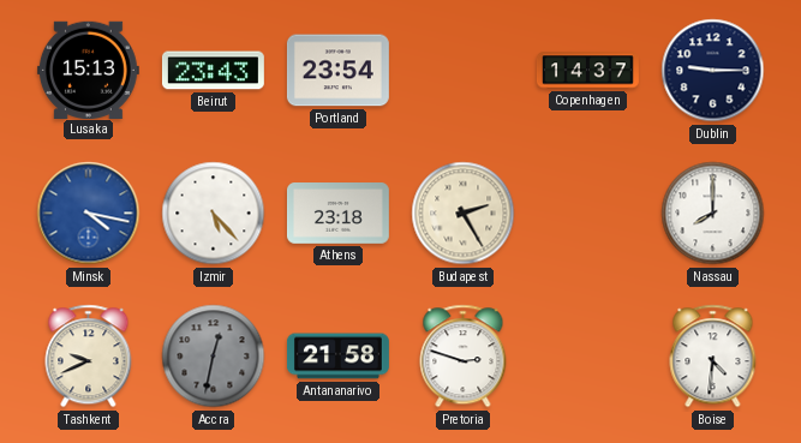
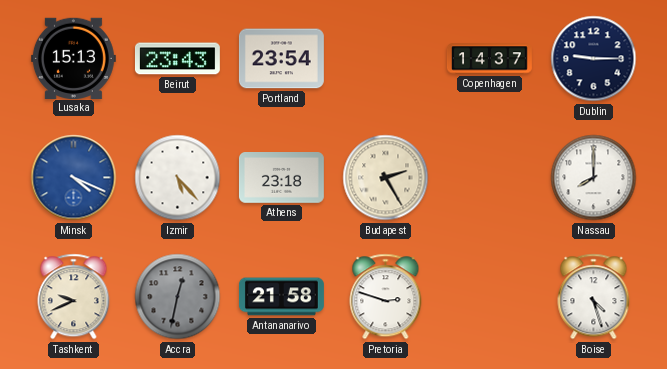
Minsk: 4:17 -> 4:19 (74, 178)
Boise: 4:31 -> 4:27 (594, 297)
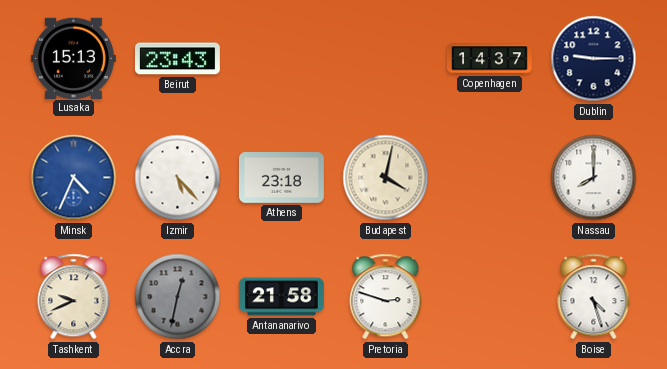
Portland: 23:54 -> none (281, 59)
Minsk: 4:19 -> 4:34 (74, 178)
Budapest: 2:25 -> 4:02 (386, 178)
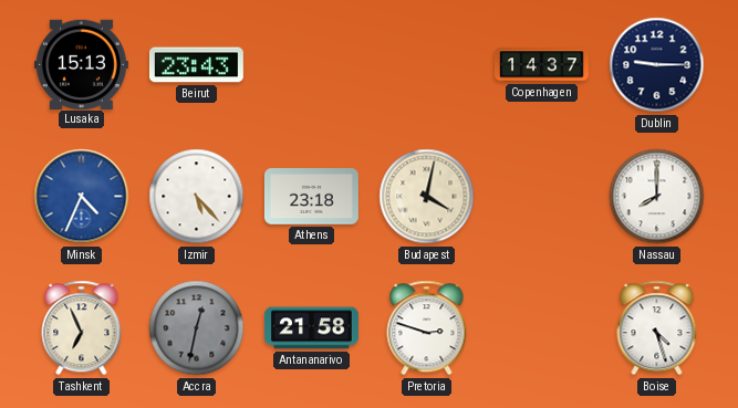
Tashkent: 9:41 -> 6:56 (82, 328)
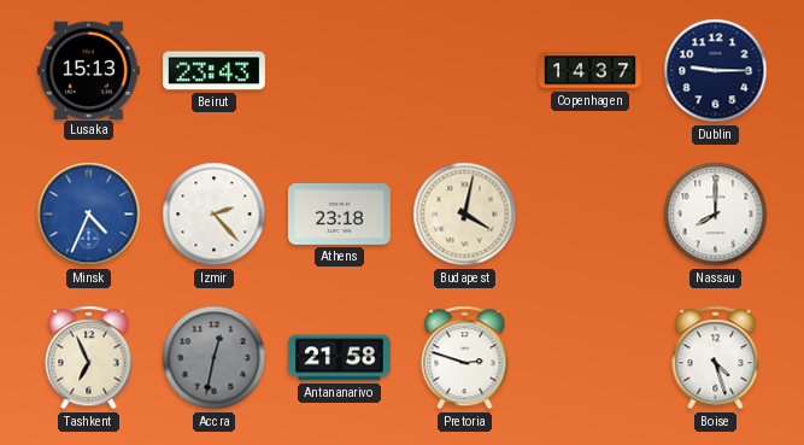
Izmir: 5:23 -> 2:23 (215, 215)
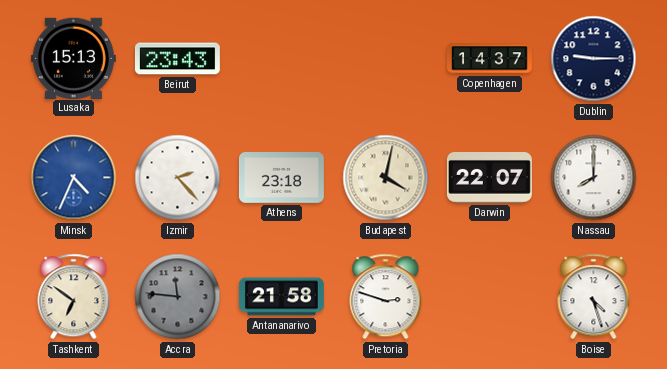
Darwin: none -> 22:07 (489, 178)
Tashkent: 6:56 -> 6:51 (74, 297)
Accra: 12:32 -> 11:46 (178, 297)
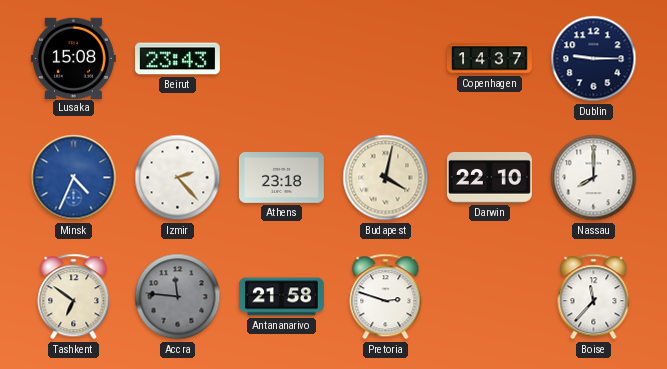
Lusaka: 15:13 -> 15:08 (73, 58)
Darwin: 22:07 -> 22:10 (489, 178)
Boise: 4:27 -> 11:37 (594, 297)
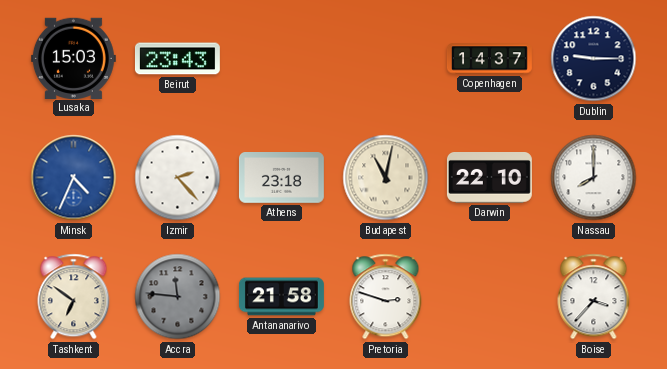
Lusaka: 15:08 -> 15:03 (73, 58)
Budapest: 4:02 -> 11:02 (386, 178)
Boise: 11:37 -> 3:37 (594, 297)
